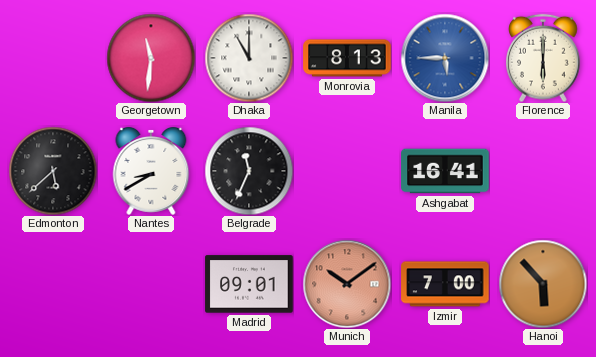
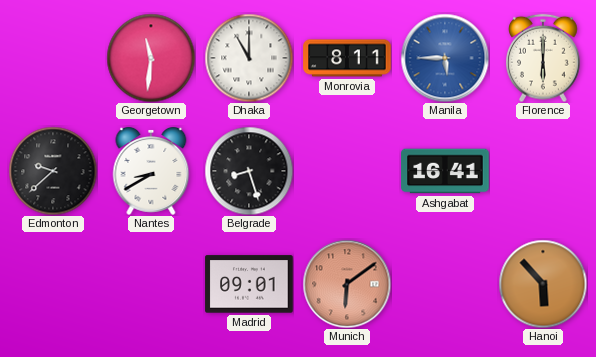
Monrovia: 8:13 -> 8:11 (347, 58)
Edmonton: 5:38 -> 9:38 (53, 171)
Belgrade: 11:34 -> 8:27 (249, 171)
Munich: 10:09 -> 6:09 (347, 284)
Izmir: 7:00 -> none (445, 284)
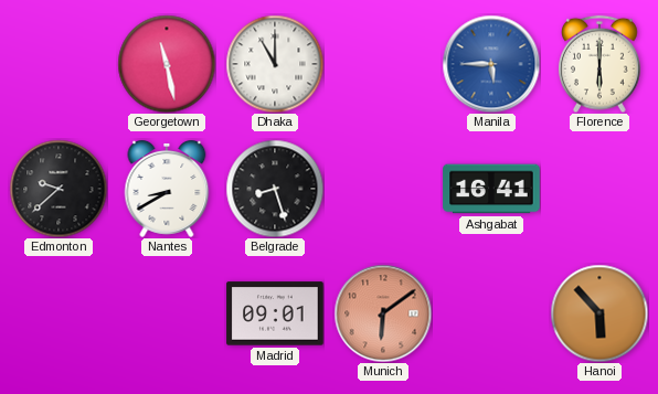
Georgetown: 11:31 -> 11:28 (167, 64)
Monrovia: 8:11 -> none (347, 58)
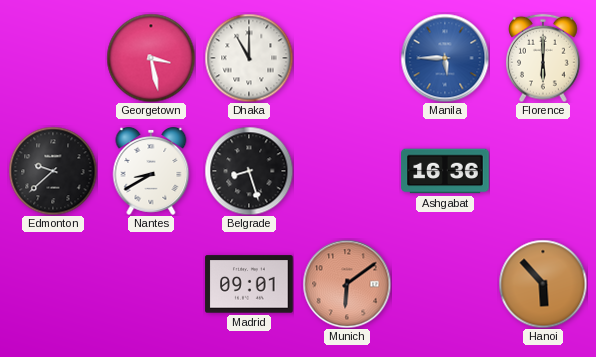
Georgetown: 11:28 -> 3:28 (151, 58)
Ashgabat: 16:41 -> 16:36 (445, 171)
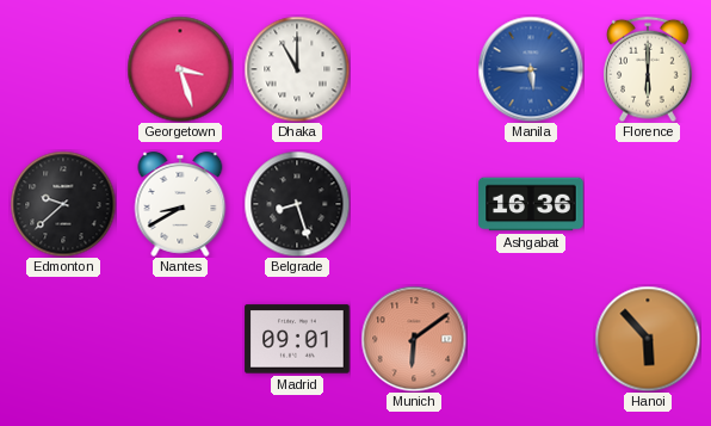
Georgetown: 3:28 -> 3:27 (180, 69)
